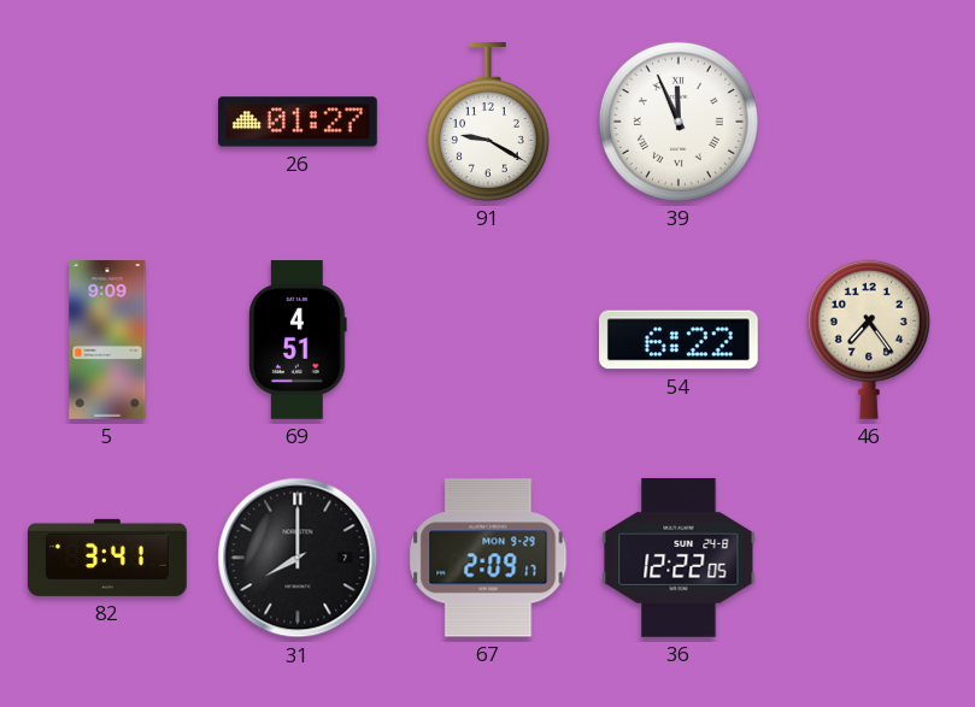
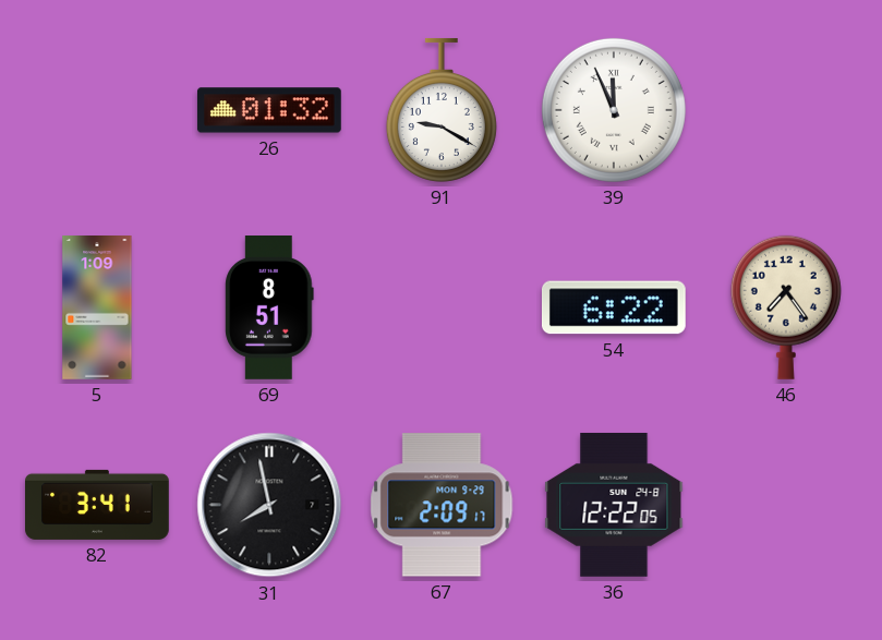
26: 01:27 -> 01:32 (269, 110)
5: 9:09 -> 1:09 (97, 309)
69: 4:51 -> 8:51 (269, 309)
31: 8:00 -> 7:58 (269, 505)
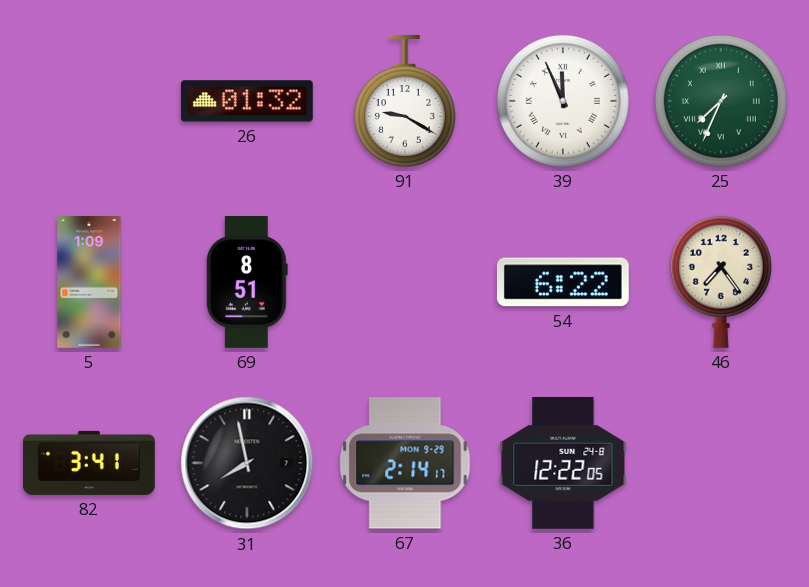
25: none -> 7:34 (721, 101)
67: 2:09 -> 2:14 (405, 463)
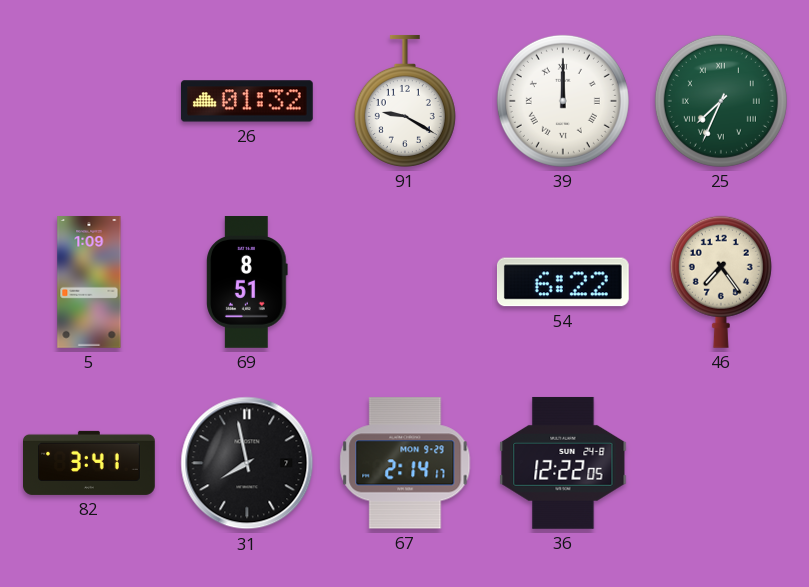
39: 11:56 -> 12:00 (563, 101)
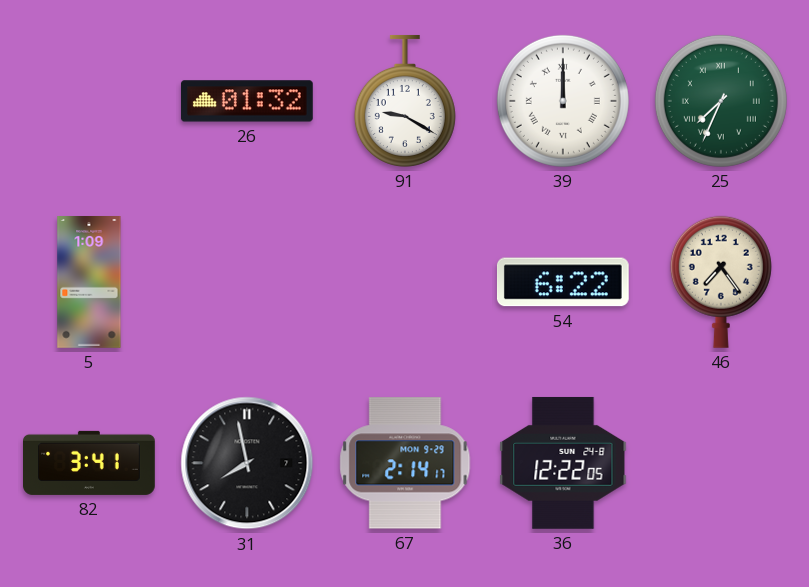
69: 8:51 -> none (247, 283)
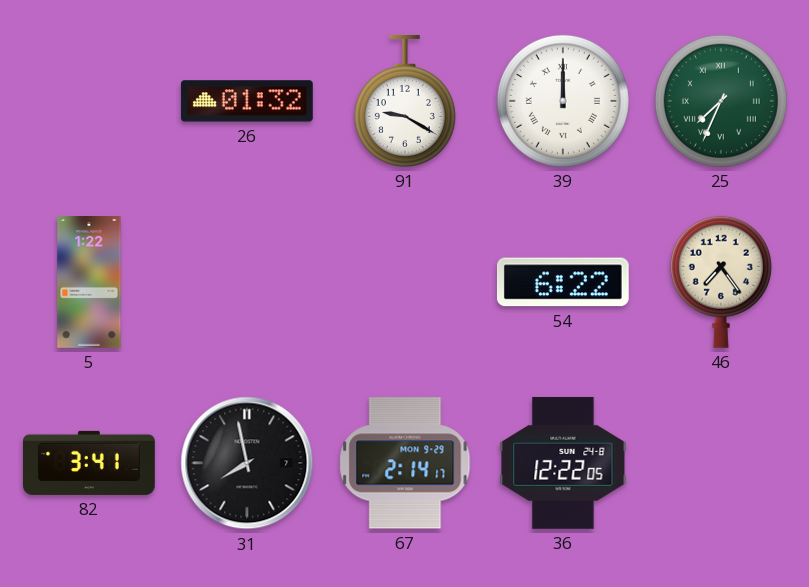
5: 1:09 -> 1:22 (89, 283)
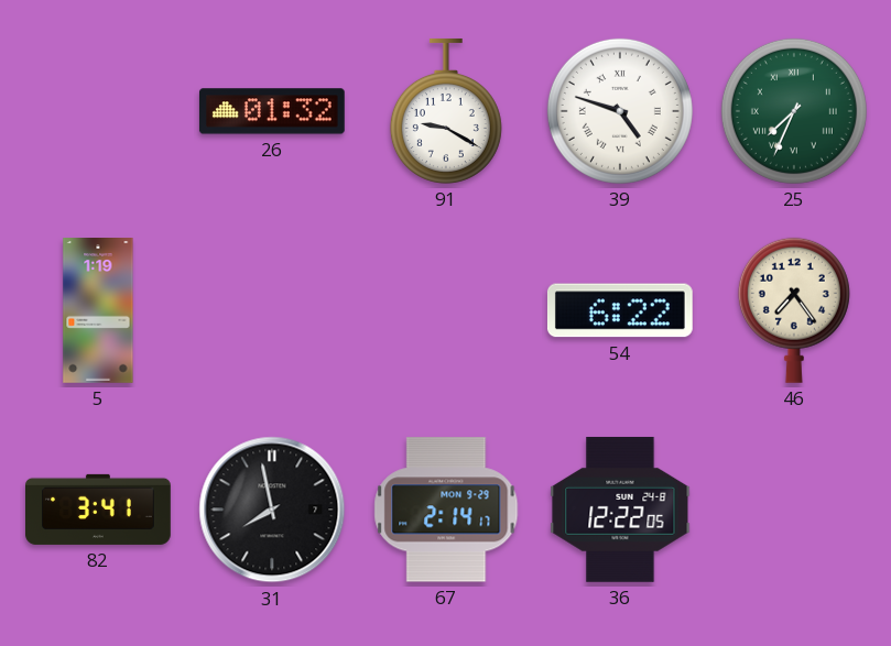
39: 12:00 -> 4:48 (620, 111)
5: 1:22 -> 1:19 (98, 311)
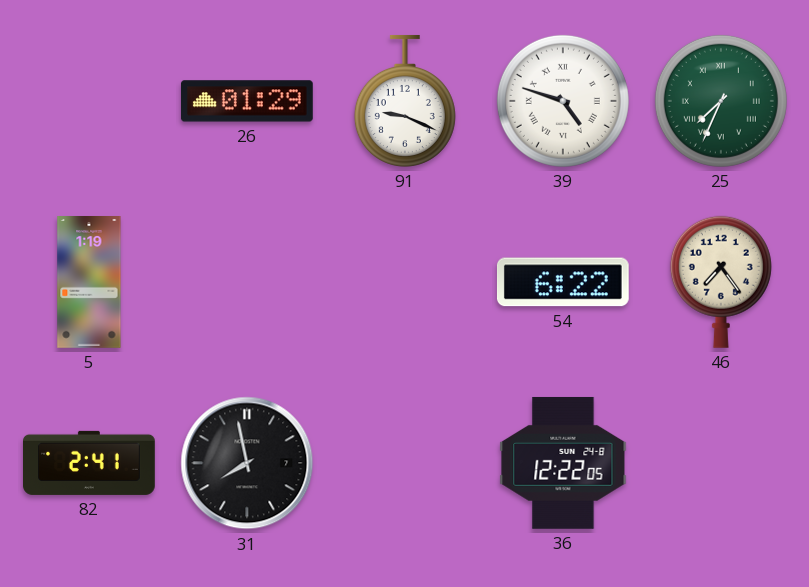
26: 01:32 -> 01:29 (247, 101)
91: 9:20 -> 9:19 (405, 101)
82: 3:41 -> 2:41 (90, 463)
67: 2:14 -> none (446, 510)
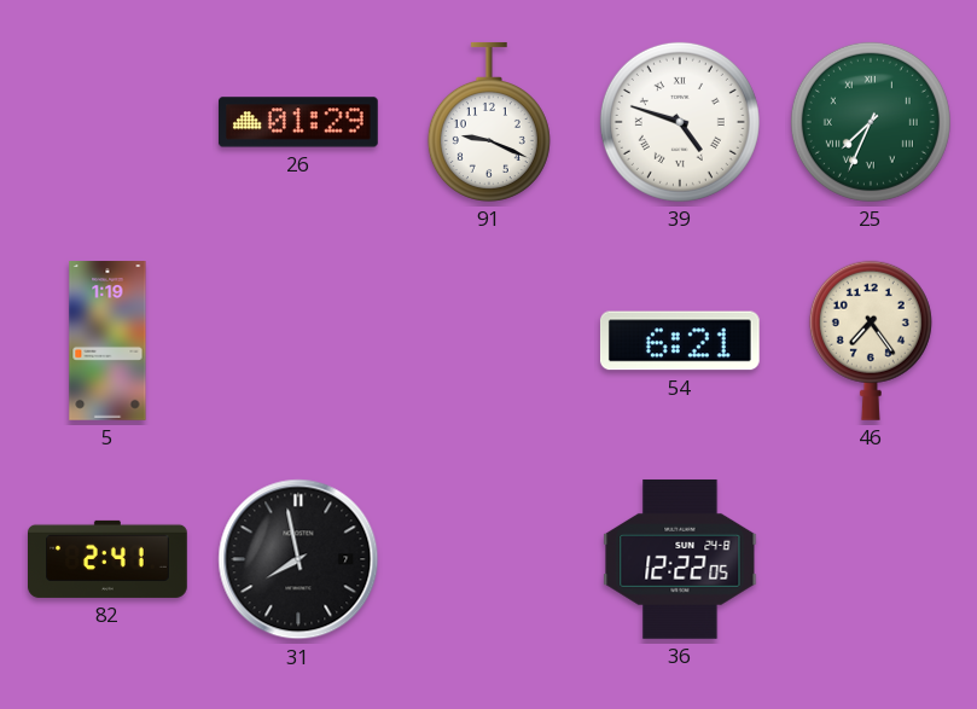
54: 6:22 -> 6:21 (680, 341)
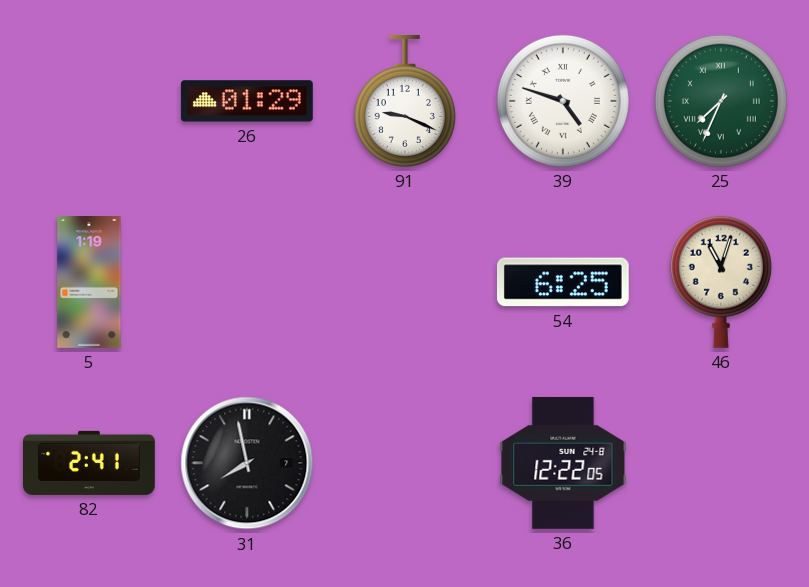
54: 6:21 -> 6:25 (563, 282)
46: 7:24 -> 11:03 (721, 282)
